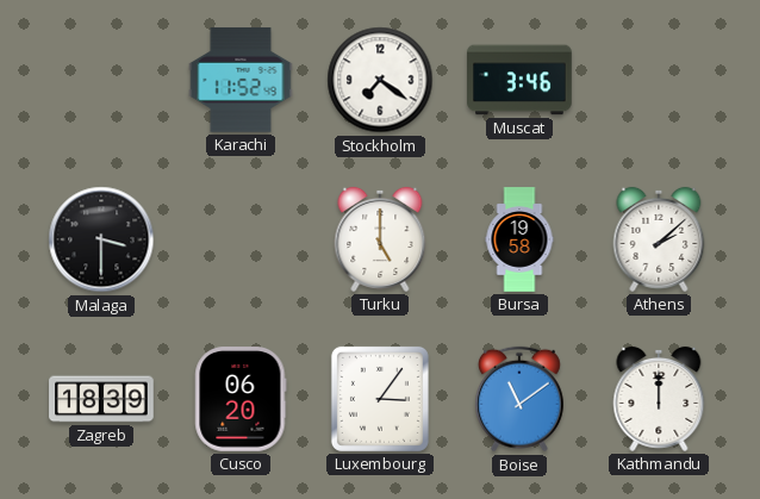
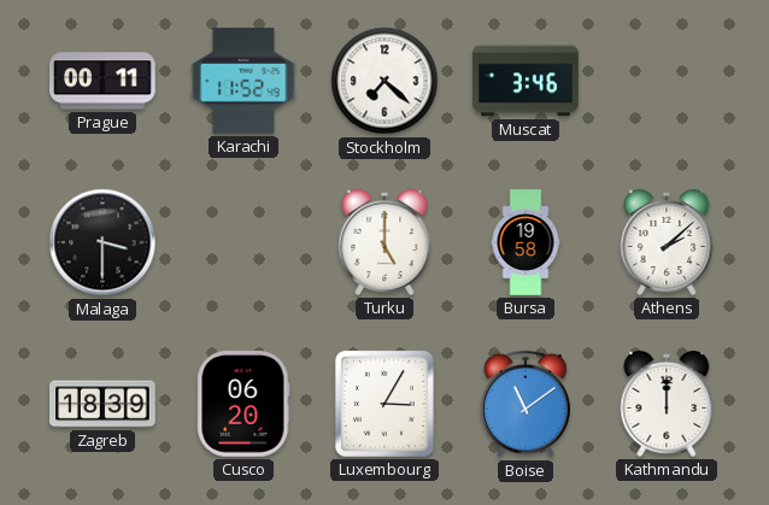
Prague: none -> 00:11 (102, 81)
Stockholm: 7:21 -> 7:22 (384, 81)
Luxembourg: 3:06 -> 3:05 (384, 404)
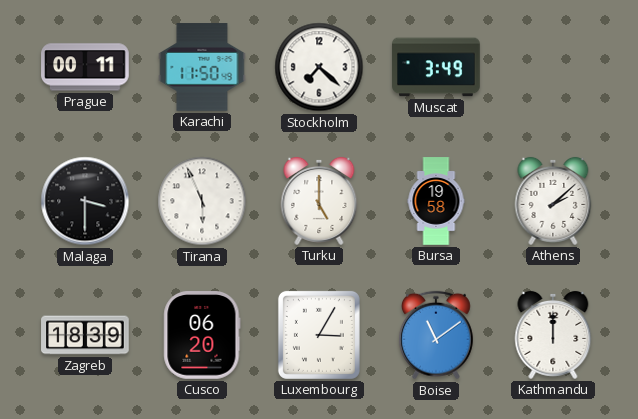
Karachi: 11:52 -> 11:50 (202, 67)
Muscat: 3:46 -> 3:49 (436, 67)
Tirana: none -> 5:56 (202, 201)
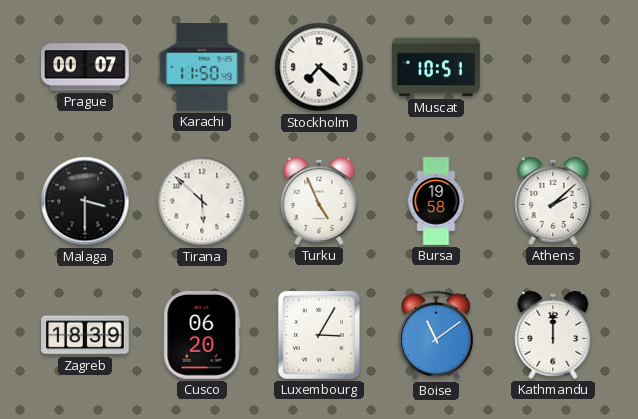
Prague: 00:11 -> 00:07 (85, 67)
Muscat: 3:49 -> 10:51 (436, 67)
Tirana: 5:56 -> 5:52 (202, 201)
Turku: 5:00 -> 4:56 (319, 201)
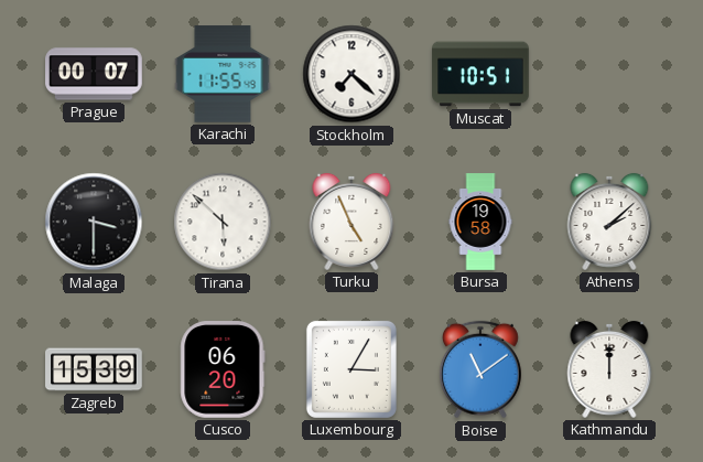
Karachi: 11:50 -> 11:55 (223, 74)
Zagreb: 18:39 -> 15:39 (94, 369)
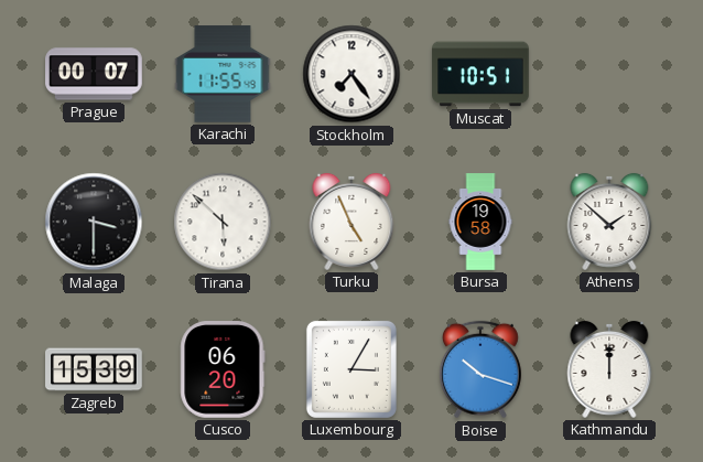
Stockholm: 7:22 -> 7:24 (351, 74)
Athens: 2:08 -> 1:52 (609, 222)
Boise: 11:09 -> 10:18 (480, 369)
